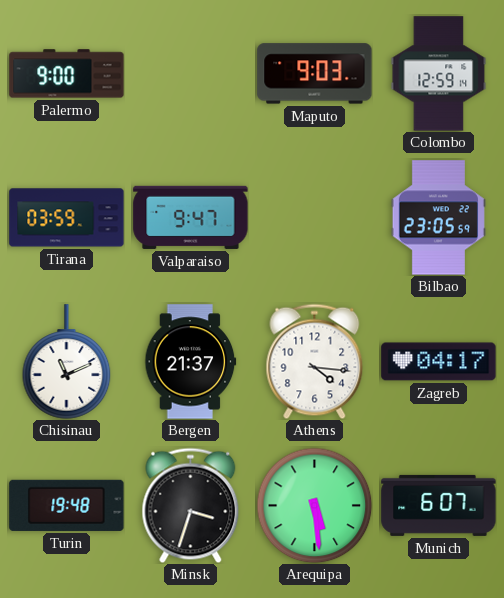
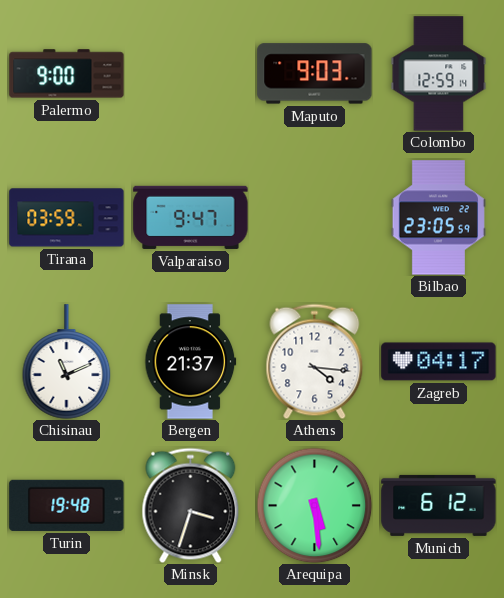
Munich: 6:07 -> 6:12 (439, 505)
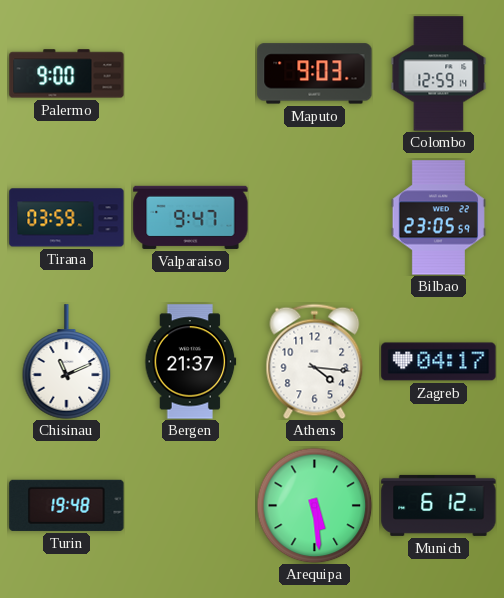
Minsk: 3:33 -> none (191, 505)
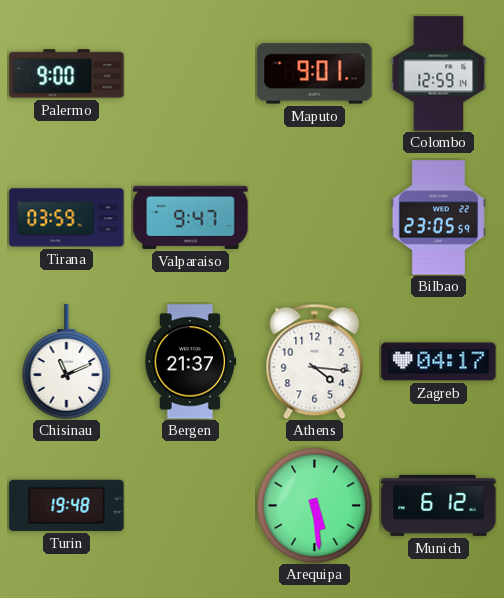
Maputo: 9:03 -> 9:01 (315, 74)
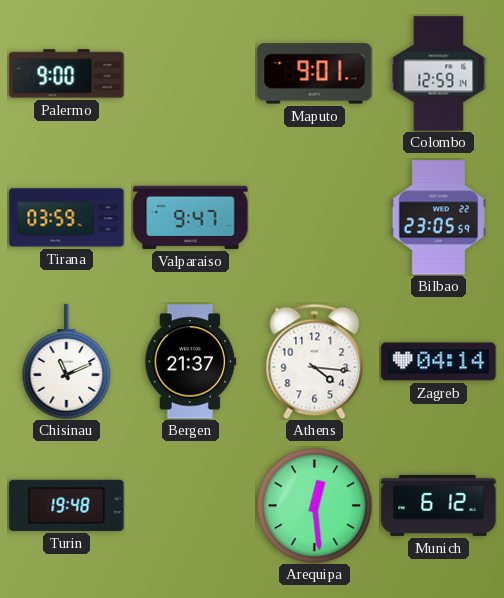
Zagreb: 04:17 -> 04:14 (439, 362)
Arequipa: 5:29 -> 12:29 (314, 505)
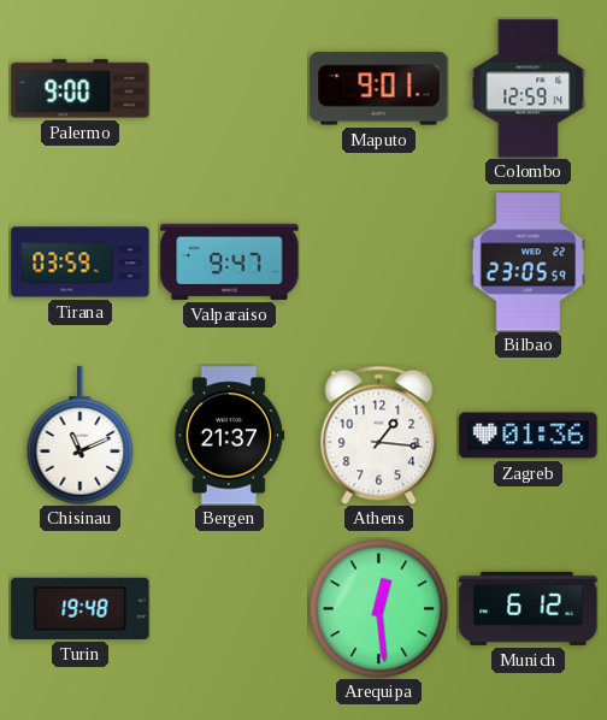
Athens: 4:16 -> 1:16 (379, 435)
Zagreb: 04:14 -> 01:36 (529, 436)
